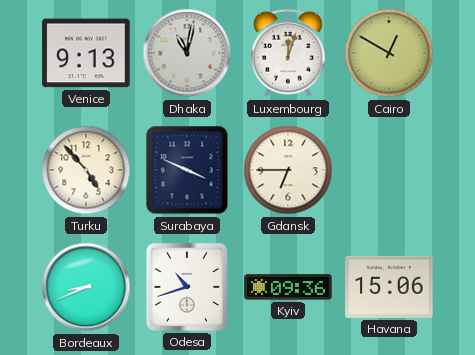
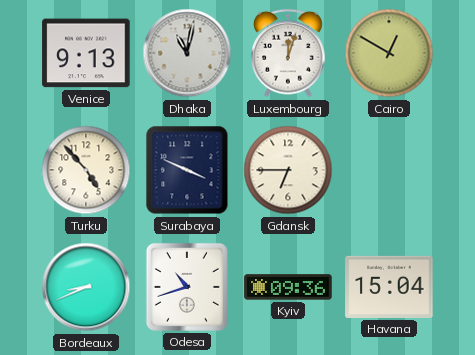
Havana: 15:06 -> 15:04 (389, 287)
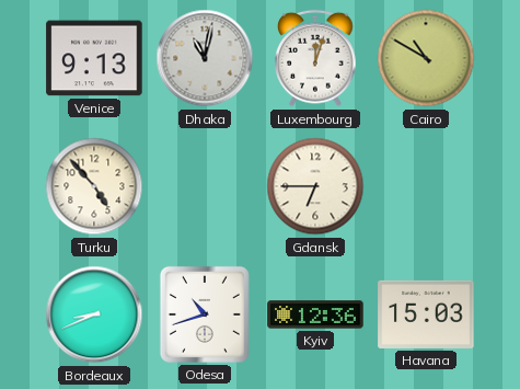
Cairo: 12:50 -> 10:50 (426, 58)
Surabaya: 3:49 -> none (187, 170)
Kyiv: 09:36 -> 12:36 (315, 314)
Havana: 15:04 -> 15:03 (426, 314)
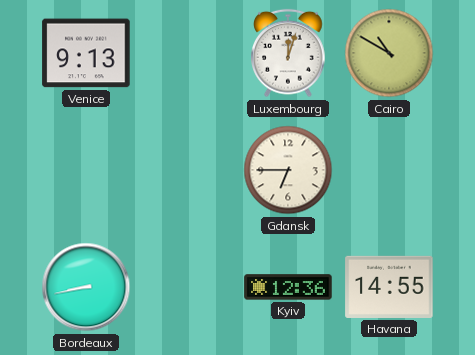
Dhaka: 11:02 -> none (205, 58)
Turku: 4:53 -> none (94, 186)
Bordeaux: 8:41 -> 8:43 (86, 287)
Odesa: 10:42 -> none (205, 314)
Havana: 15:03 -> 14:55 (389, 287)
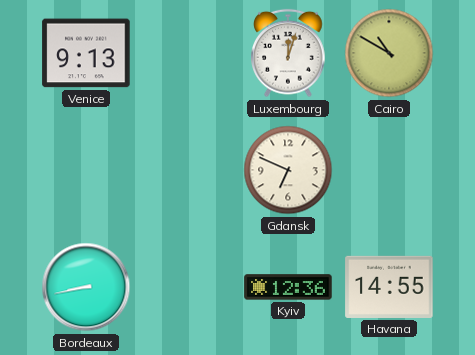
Gdansk: 6:45 -> 6:49 (288, 170)
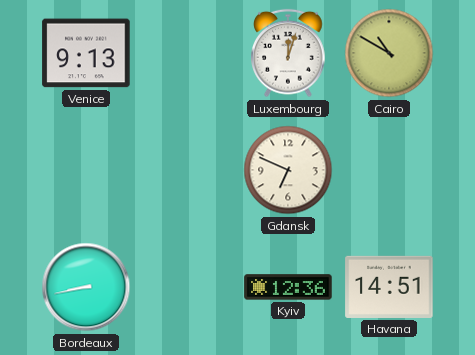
Havana: 14:55 -> 14:51 (389, 287)
